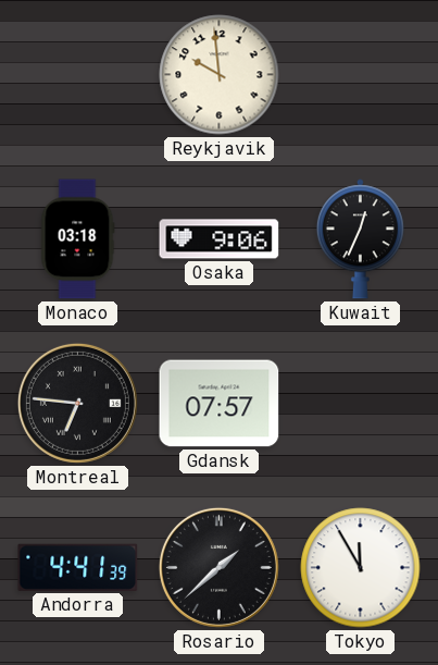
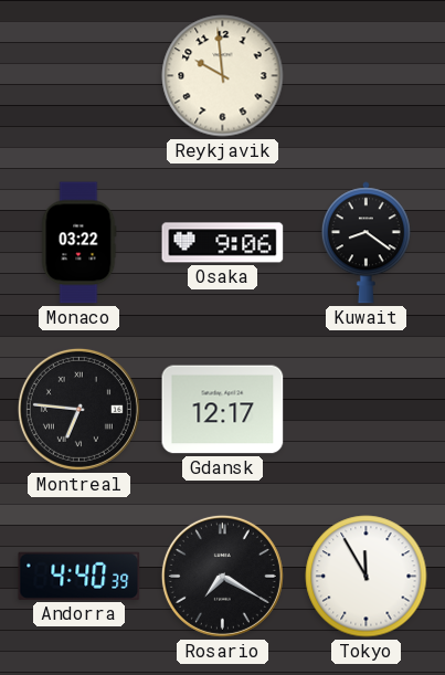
Monaco: 03:18 -> 03:22 (80, 243)
Kuwait: 12:34 -> 8:21 (365, 243)
Gdansk: 07:57 -> 12:17 (223, 410)
Andorra: 4:41 -> 4:40 (80, 576)
Rosario: 1:38 -> 7:20 (222, 576)
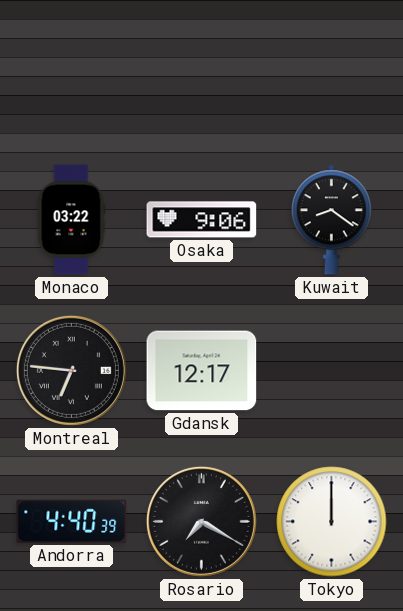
Reykjavik: 9:59 -> none (223, 76)
Tokyo: 11:55 -> 12:00 (332, 522)
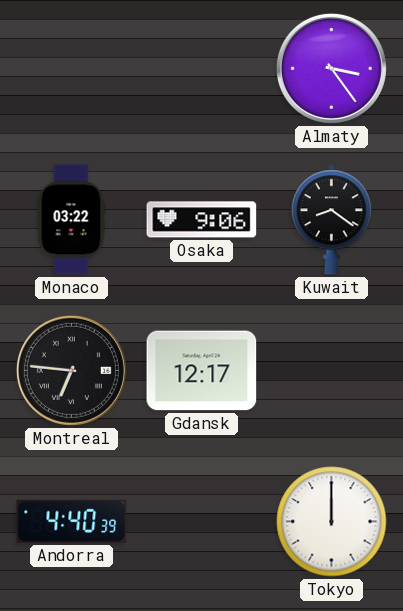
Almaty: none -> 3:24 (331, 68)
Rosario: 7:20 -> none (201, 521)
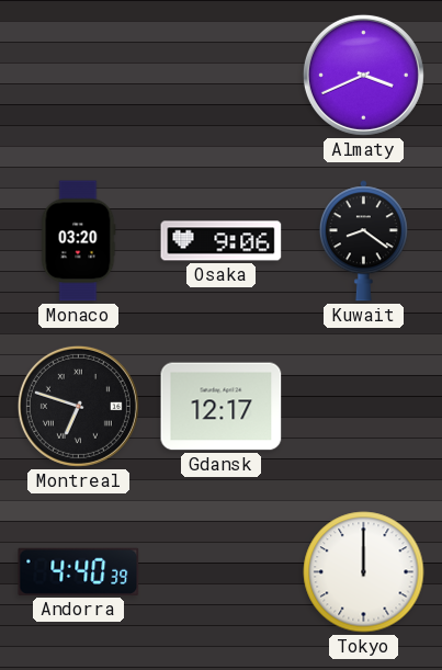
Almaty: 3:24 -> 3:41 (363, 75)
Monaco: 03:22 -> 03:20 (79, 241)
Montreal: 6:46 -> 6:48 (78, 406)
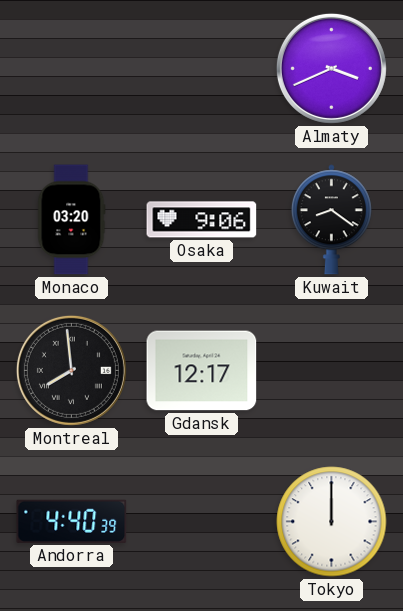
Montreal: 6:48 -> 7:59 (71, 370)
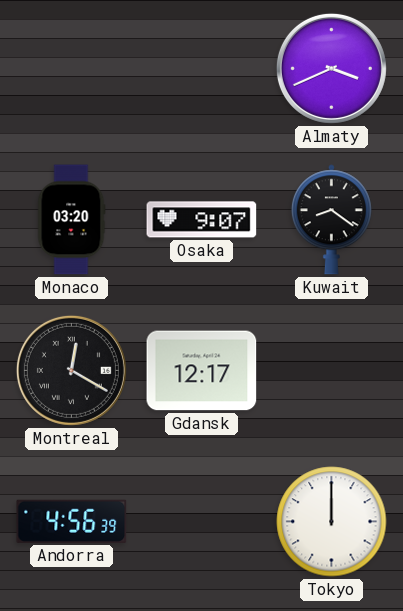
Osaka: 9:06 -> 9:07 (202, 220)
Montreal: 7:59 -> 12:20 (71, 370)
Andorra: 4:40 -> 4:56 (72, 521)
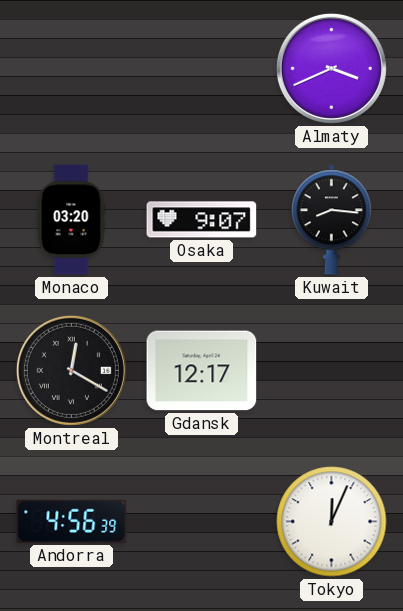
Kuwait: 8:21 -> 8:16 (331, 220)
Tokyo: 12:00 -> 12:04 (332, 522)
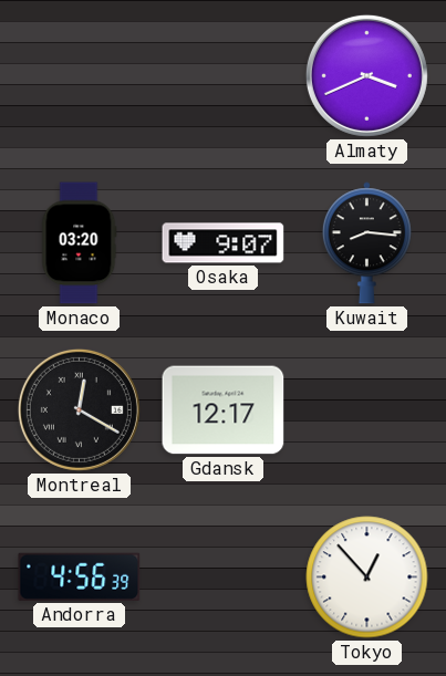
Tokyo: 12:04 -> 12:53 (367, 578)
